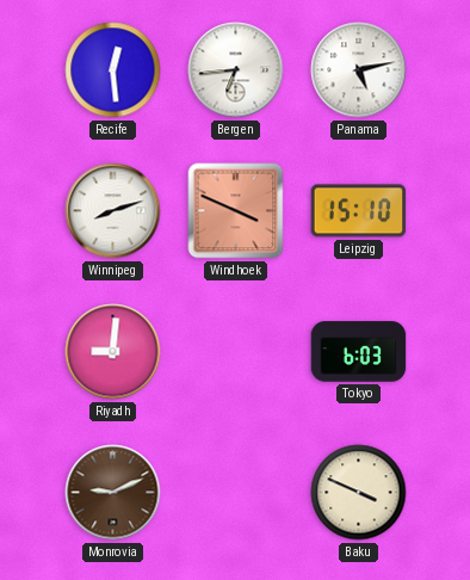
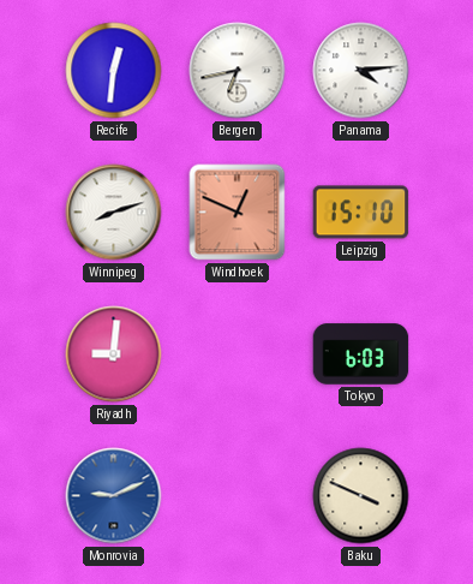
Recife: 12:29 -> 12:31 (114, 71)
Bergen: 6:44 -> 6:43 (238, 71)
Panama: 5:13 -> 4:14 (361, 71)
Windhoek: 3:49 -> 12:49 (238, 213)
Monrovia dial: brown -> blue (114, 496)
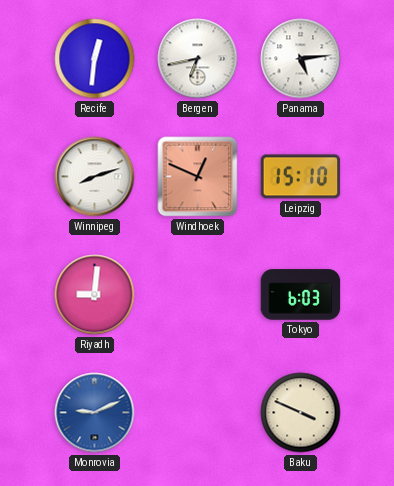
Panama: 4:14 -> 5:14 (301, 59)
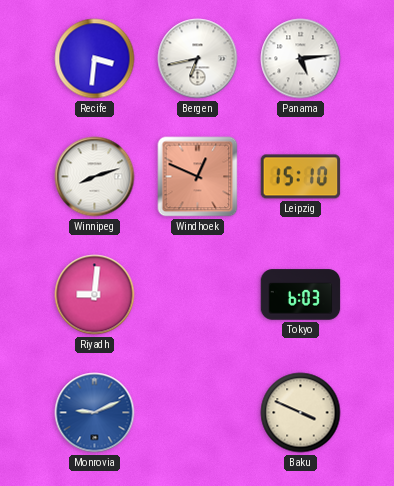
Recife: 12:31 -> 3:31 (95, 59)
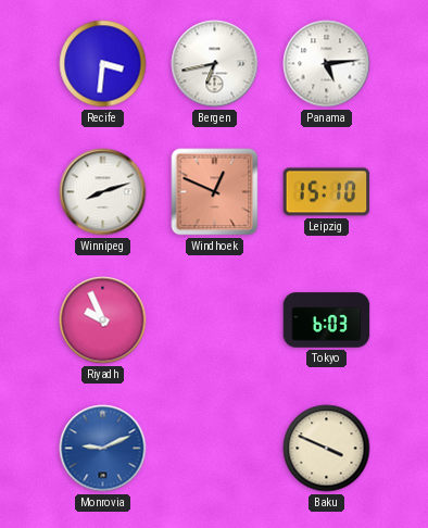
Riyadh: 9:01 -> 9:56 (103, 320)
